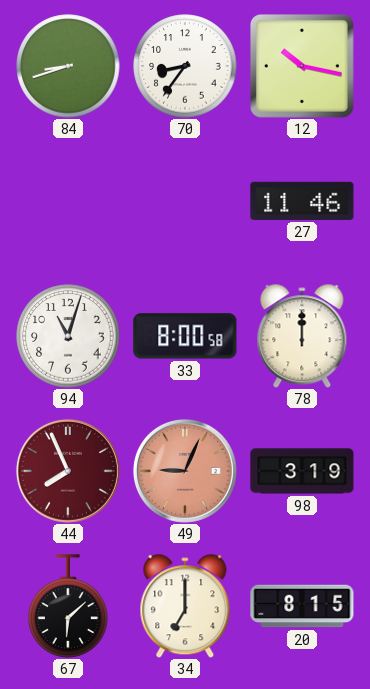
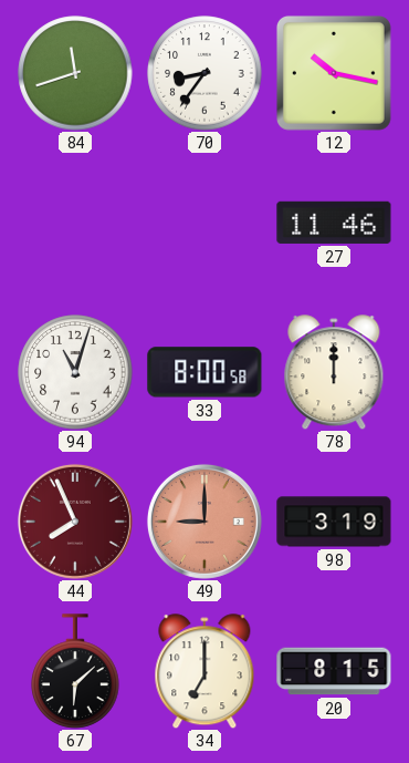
84: 8:42 -> 11:42 (75, 73)
49: 9:04 -> 9:00 (204, 522)
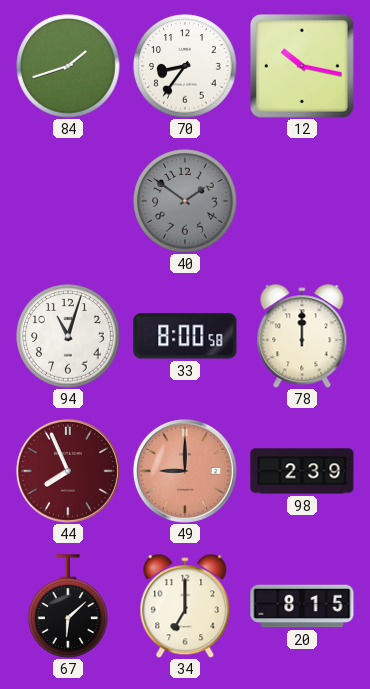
84: 11:42 -> 1:42 (68, 66)
40: none -> 1:51 (185, 201)
27: 11:46 -> none (334, 223)
98: 3:19 -> 2:39 (302, 471)
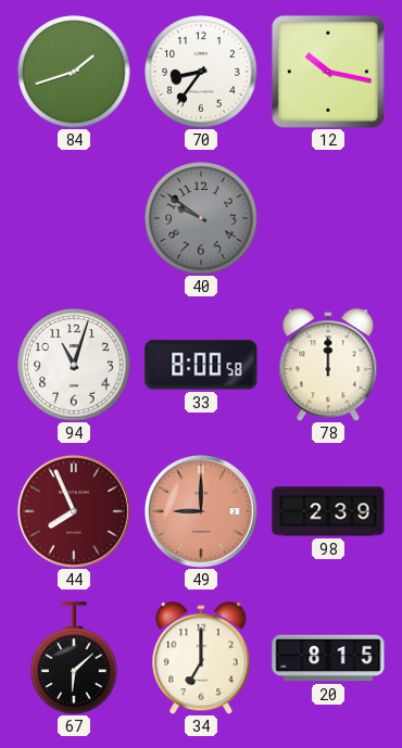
40: 1:51 -> 9:51 (201, 218)
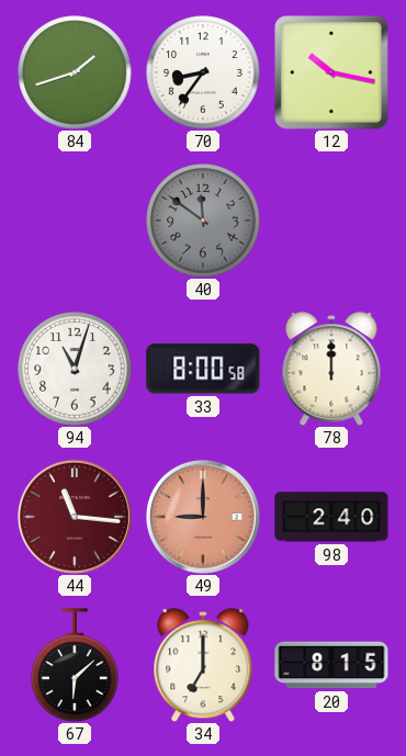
40: 9:51 -> 11:51 (203, 221)
44: 7:56 -> 11:16 (75, 517)
98: 2:39 -> 2:40 (331, 517)
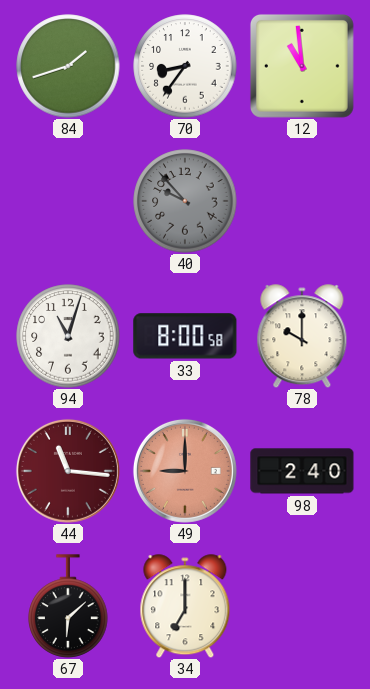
12: 10:17 -> 10:59 (302, 66)
40: 11:51 -> 9:53 (185, 201)
78: 12:00 -> 10:00 (302, 336)
20: 8:15 -> none (331, 665)
